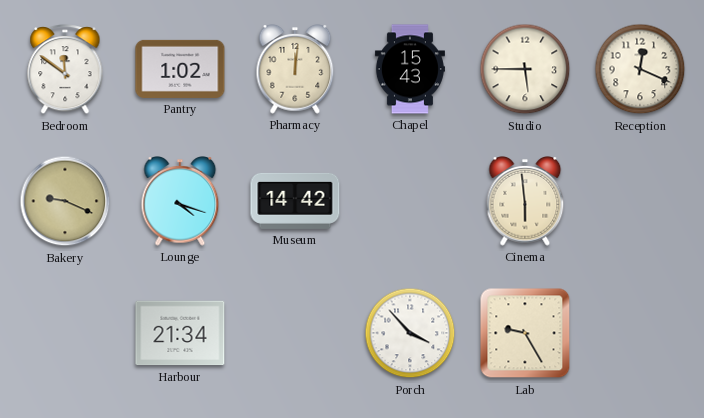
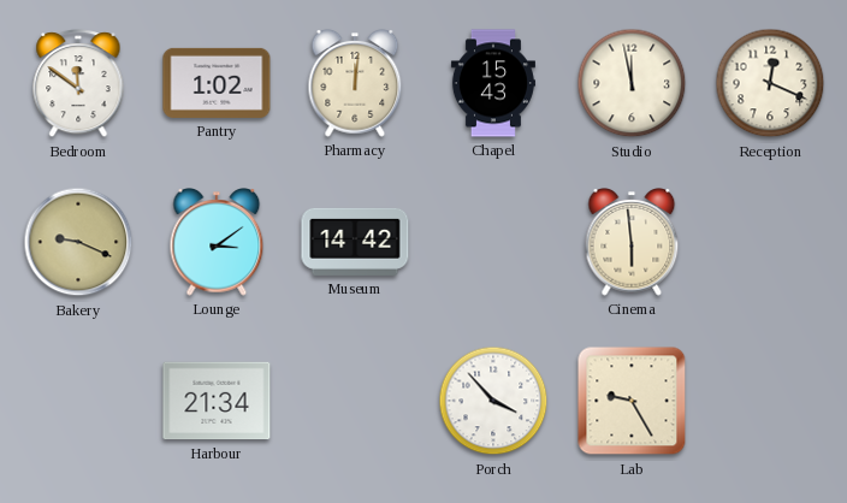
Studio: 5:45 -> 11:58 (632, 83)
Lounge: 4:18 -> 3:09 (217, 243)
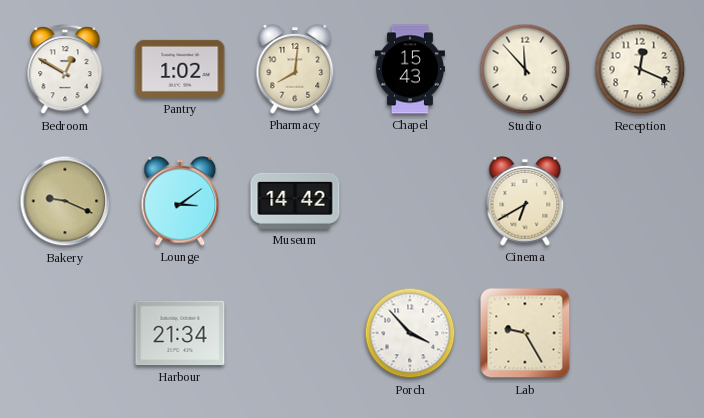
Bedroom: 11:51 -> 12:50 (65, 70)
Pharmacy: 12:01 -> 8:01 (295, 70)
Studio: 11:58 -> 11:53 (525, 69)
Cinema: 5:59 -> 6:40 (525, 202)
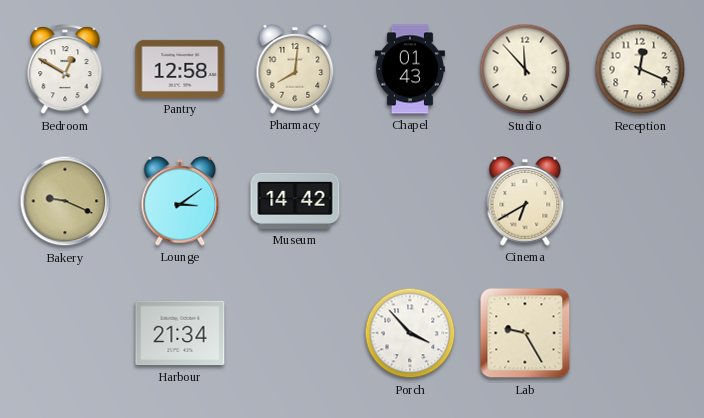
Pantry: 1:02 -> 12:58 (180, 69)
Chapel: 15:43 -> 01:43 (410, 69)
